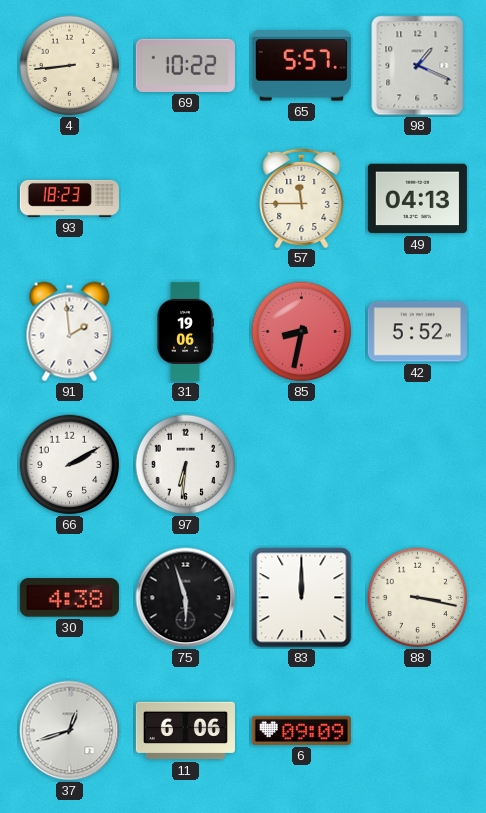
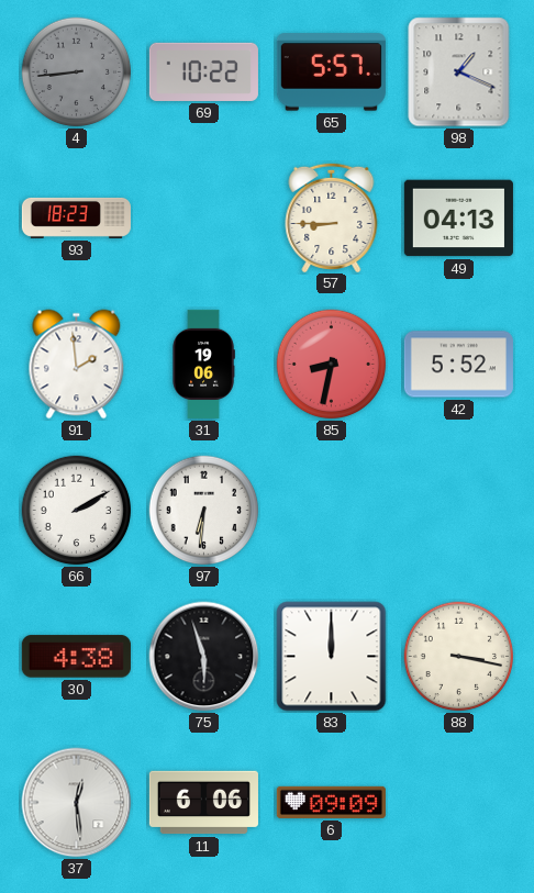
4 dial: cream -> grey (77, 72)
57: 11:45 -> 8:45 (332, 216)
37: 12:42 -> 12:29 (77, 803)
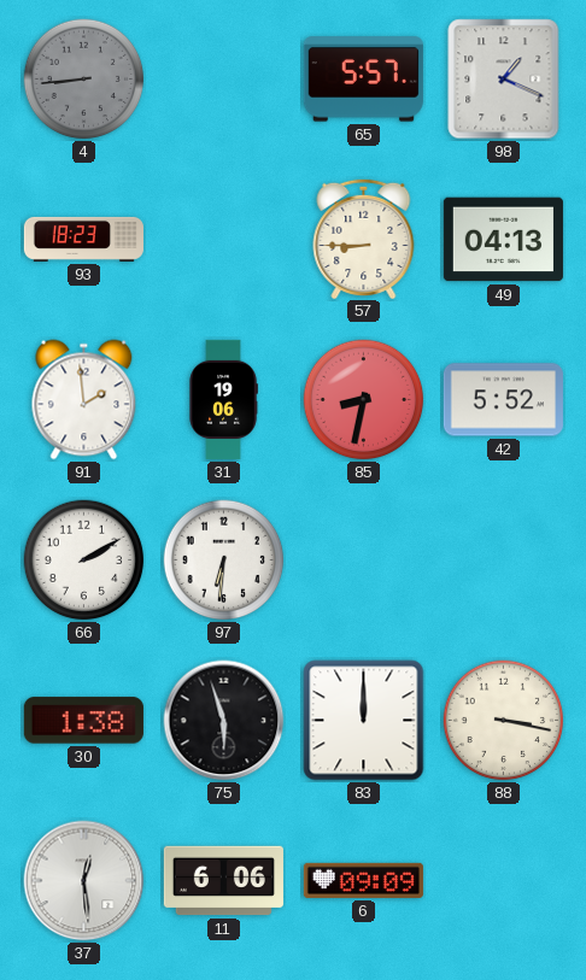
69: 10:22 -> none (203, 71)
30: 4:38 -> 1:38 (83, 721)
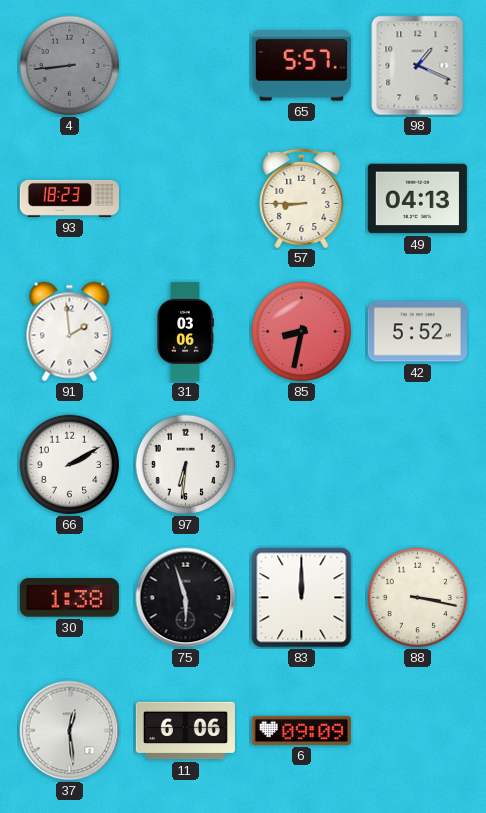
31: 19:06 -> 03:06 (185, 331)
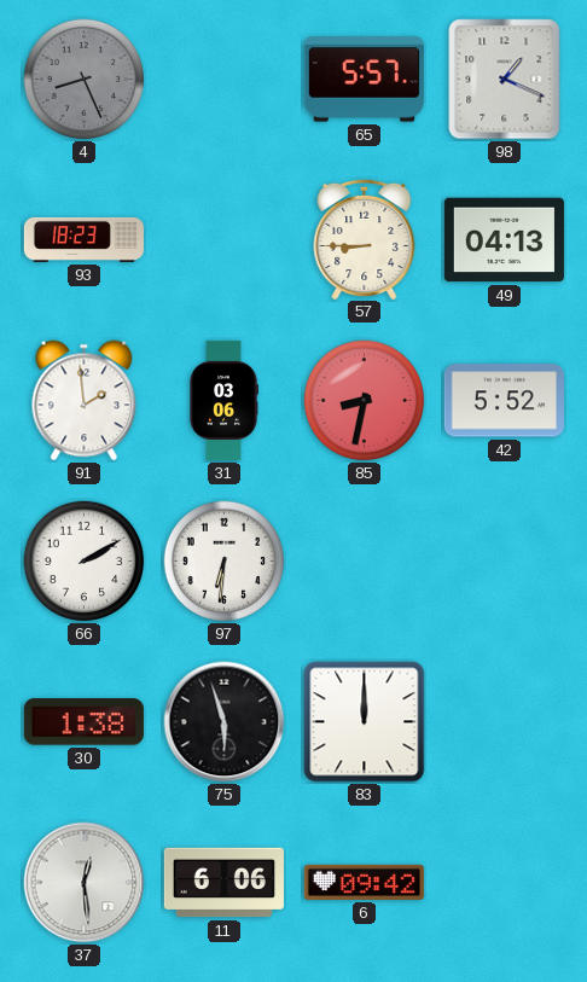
4: 8:44 -> 8:26 (85, 80)
88: 3:17 -> none (418, 598)
6: 09:09 -> 09:42 (364, 882)
